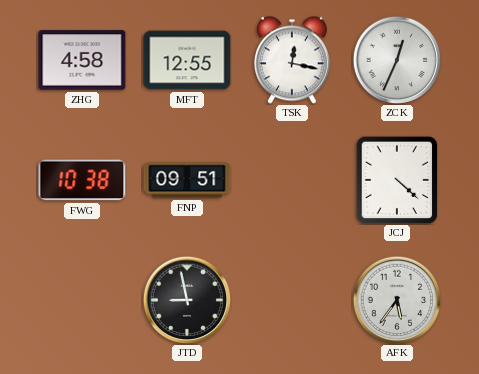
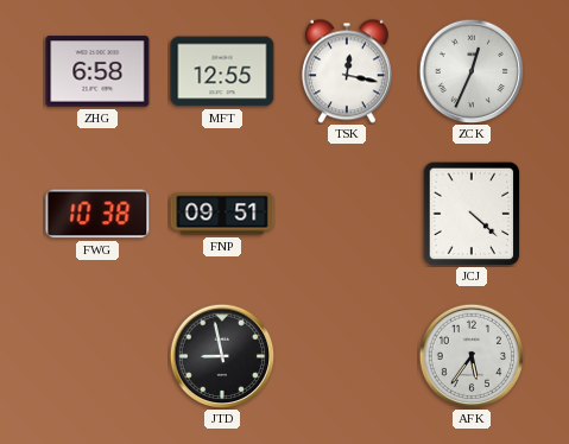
ZHG: 4:58 -> 6:58 (97, 71)
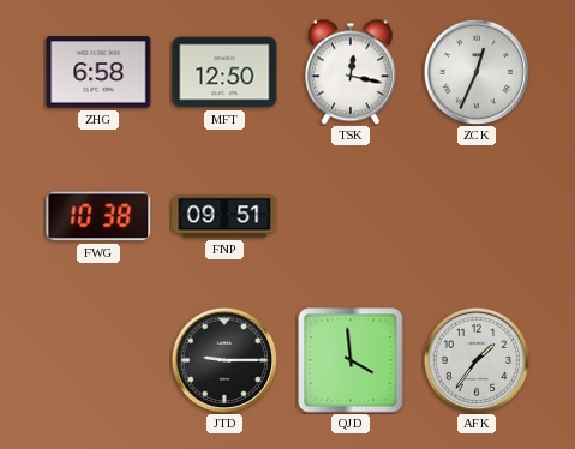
MFT: 12:55 -> 12:50 (224, 72)
JCJ: 4:22 -> none (472, 214)
JTD: 8:58 -> 9:15 (224, 360)
QJD: none -> 3:59 (351, 360)
AFK: 5:36 -> 1:36 (477, 360)
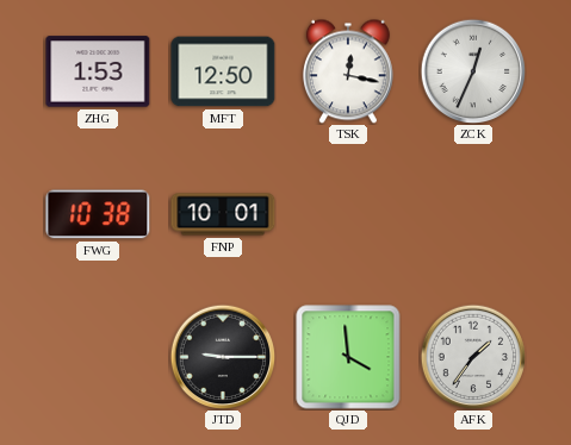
ZHG: 6:58 -> 1:53 (98, 71)
FNP: 09:51 -> 10:01 (223, 214)
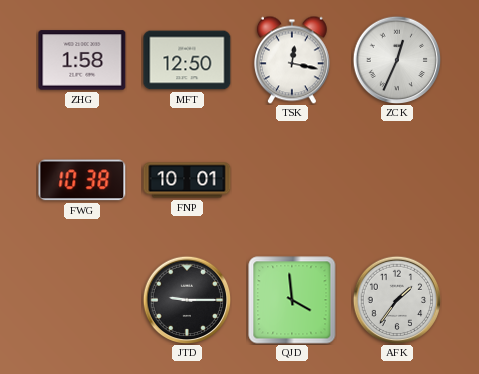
ZHG: 1:53 -> 1:58 (82, 60)
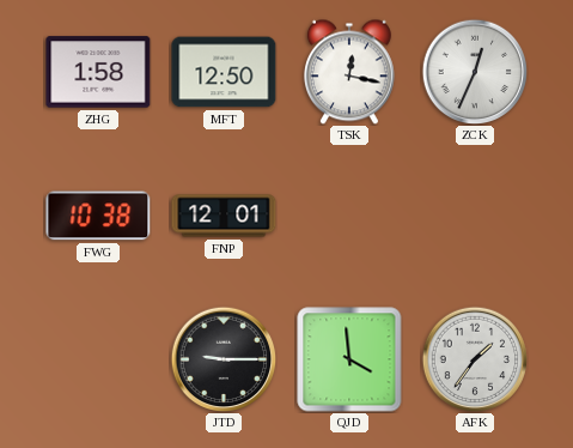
FNP: 10:01 -> 12:01 (224, 216)
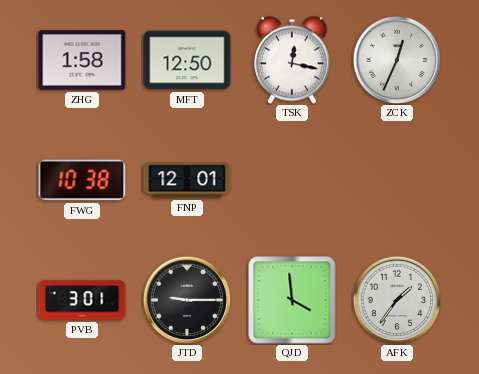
PVB: none -> 3:01 (82, 300)
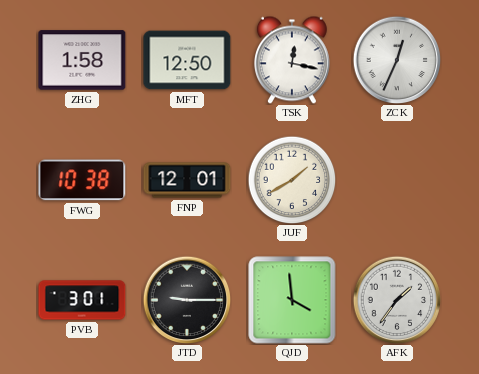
JUF: none -> 1:40 (292, 180)
